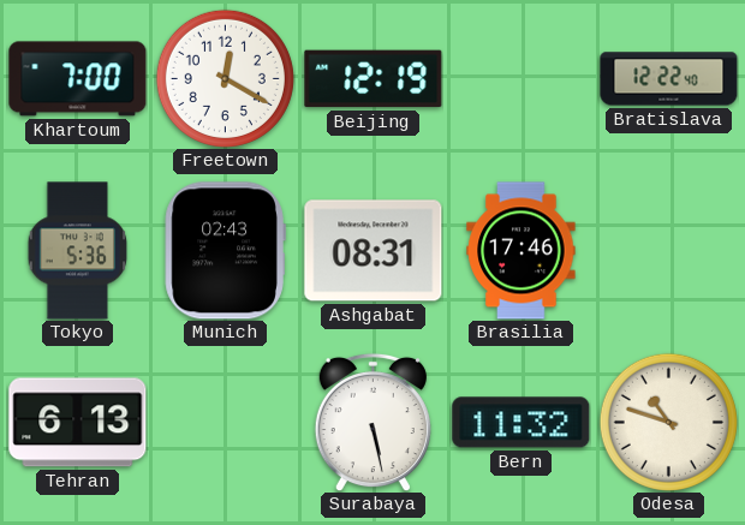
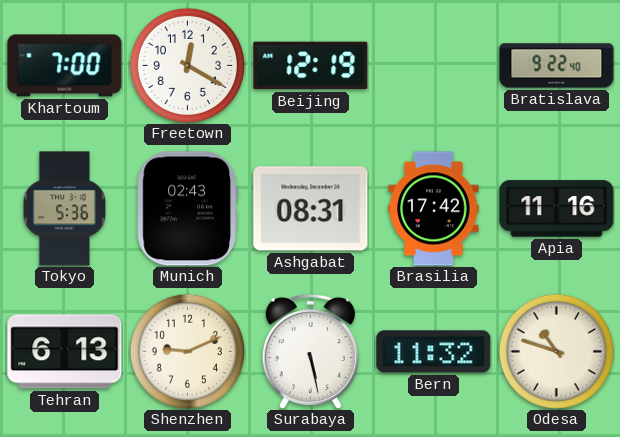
Bratislava: 12:22 -> 9:22 (557, 66)
Brasilia: 17:46 -> 17:42 (434, 209)
Apia: none -> 11:16 (557, 209)
Shenzhen: none -> 9:11 (187, 351)
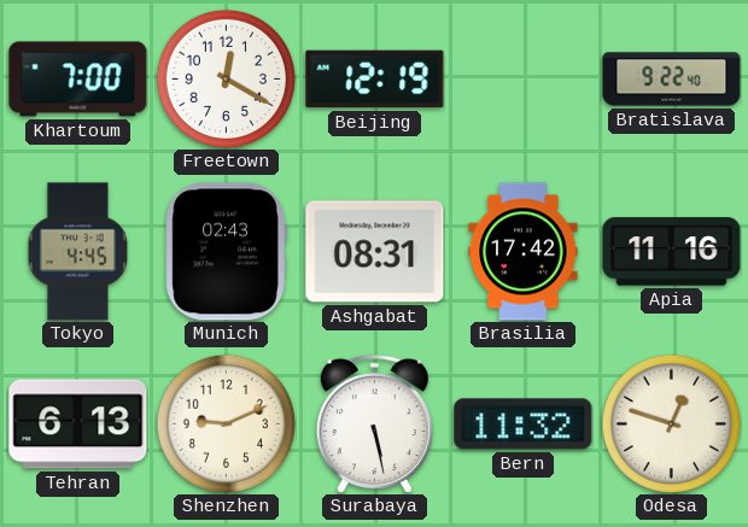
Tokyo: 5:36 -> 4:45 (78, 252)
Odesa: 10:48 -> 12:48 (671, 423)
